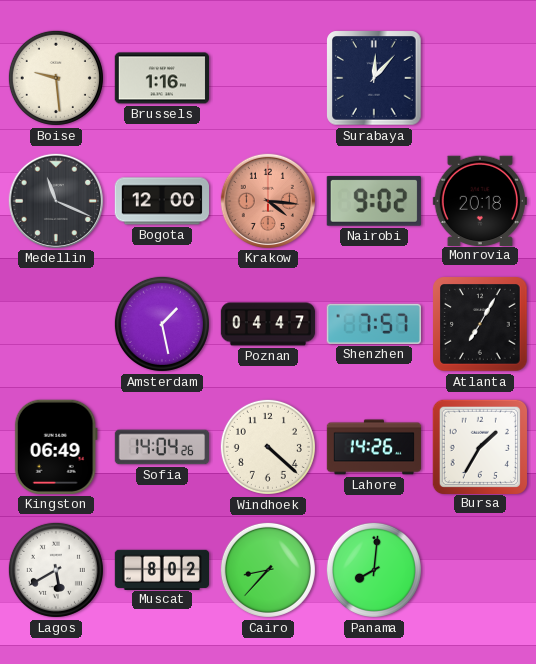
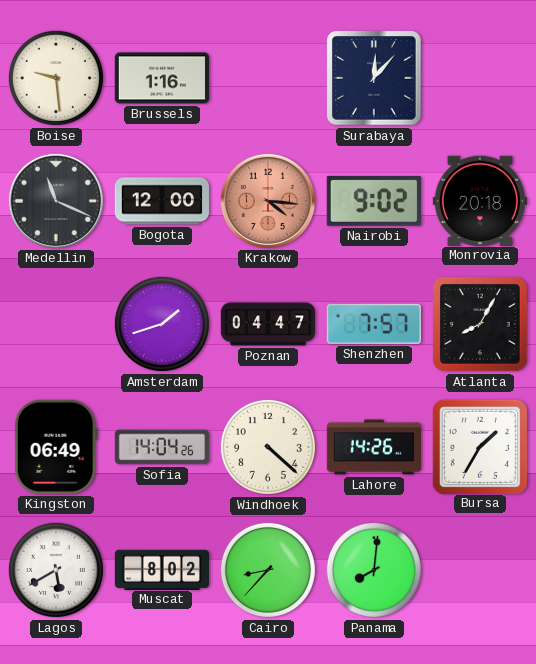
Amsterdam: 1:28 -> 1:42 (162, 324)
Atlanta: 7:05 -> 8:05 (481, 325)
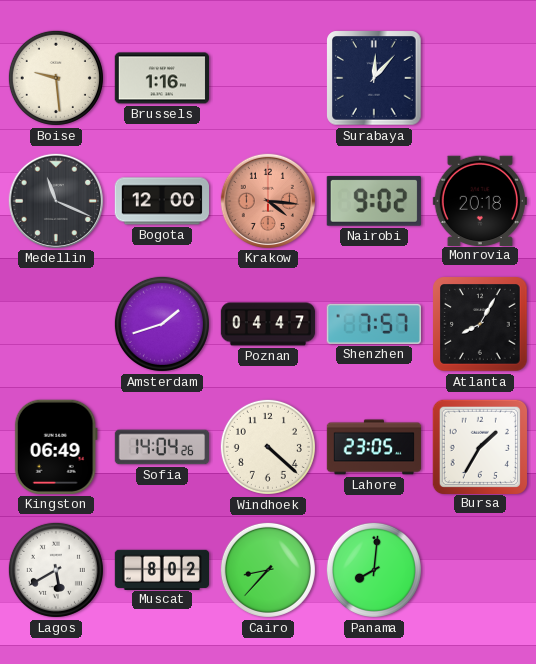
Lahore: 14:26 -> 23:05 (374, 447)
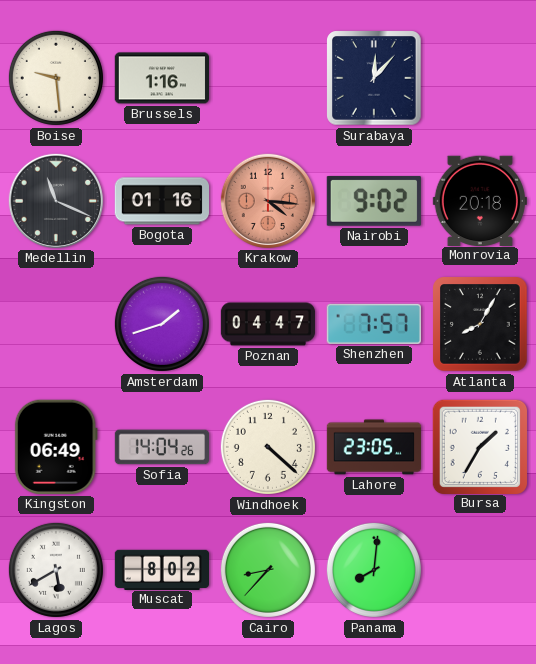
Bogota: 12:00 -> 01:16 (161, 201)
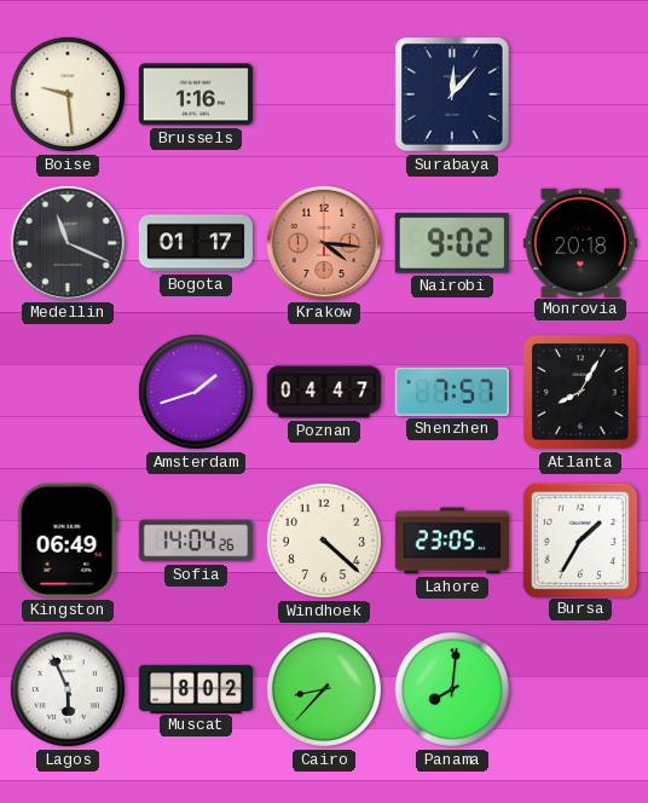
Bogota: 01:16 -> 01:17 (195, 243)
Lagos: 5:40 -> 5:56 (68, 689)
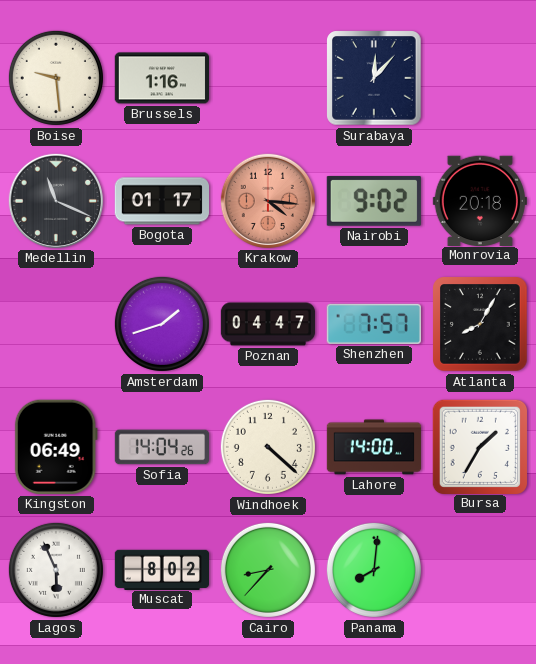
Lahore: 23:05 -> 14:00 (374, 447)
